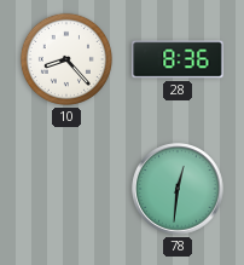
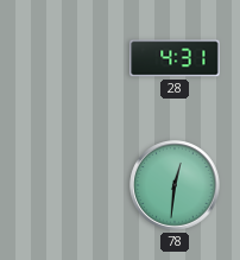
10: 8:23 -> none (66, 59)
28: 8:36 -> 4:31 (175, 58)
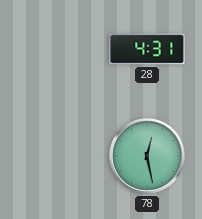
78: 12:31 -> 12:28 (147, 156)
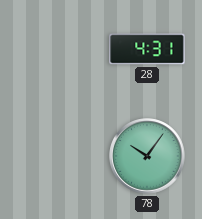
78: 12:28 -> 10:06 (147, 156)
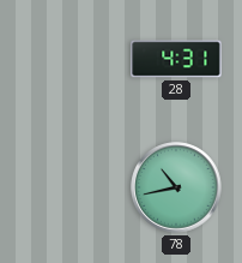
78: 10:06 -> 10:43 (176, 187)
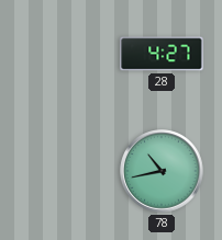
28: 4:31 -> 4:27 (162, 54)
